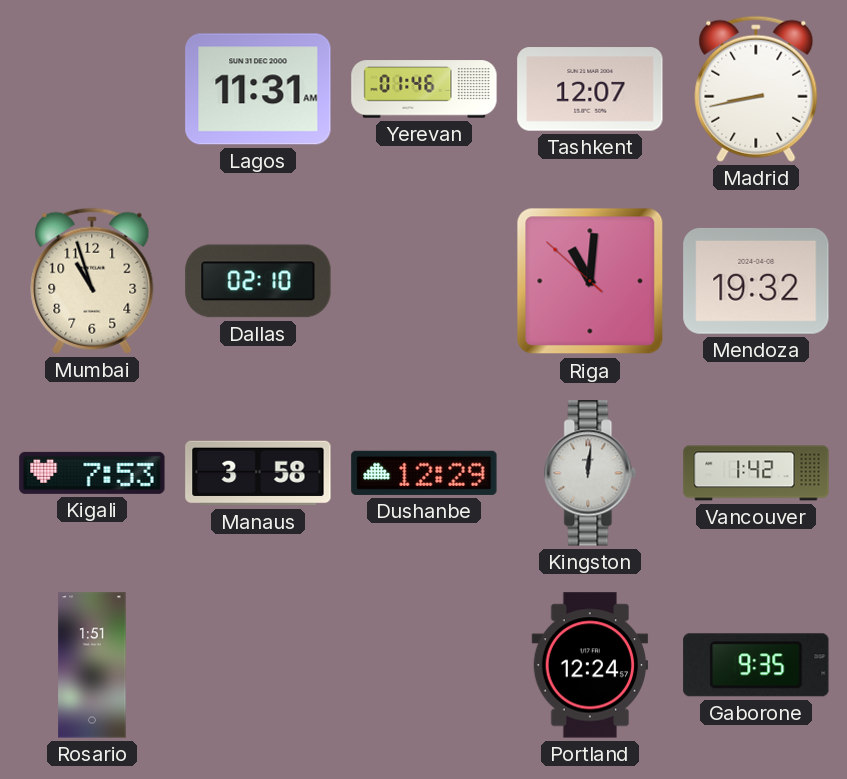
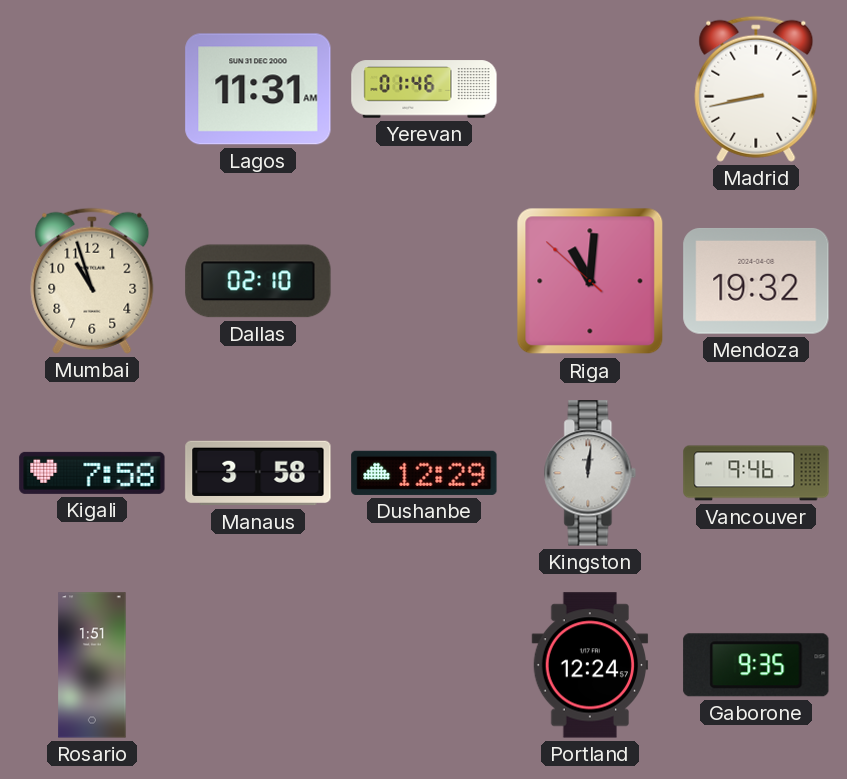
Tashkent: 12:07 -> none (590, 89)
Kigali: 7:53 -> 7:58 (92, 473)
Vancouver: 1:42 -> 9:46 (756, 473)
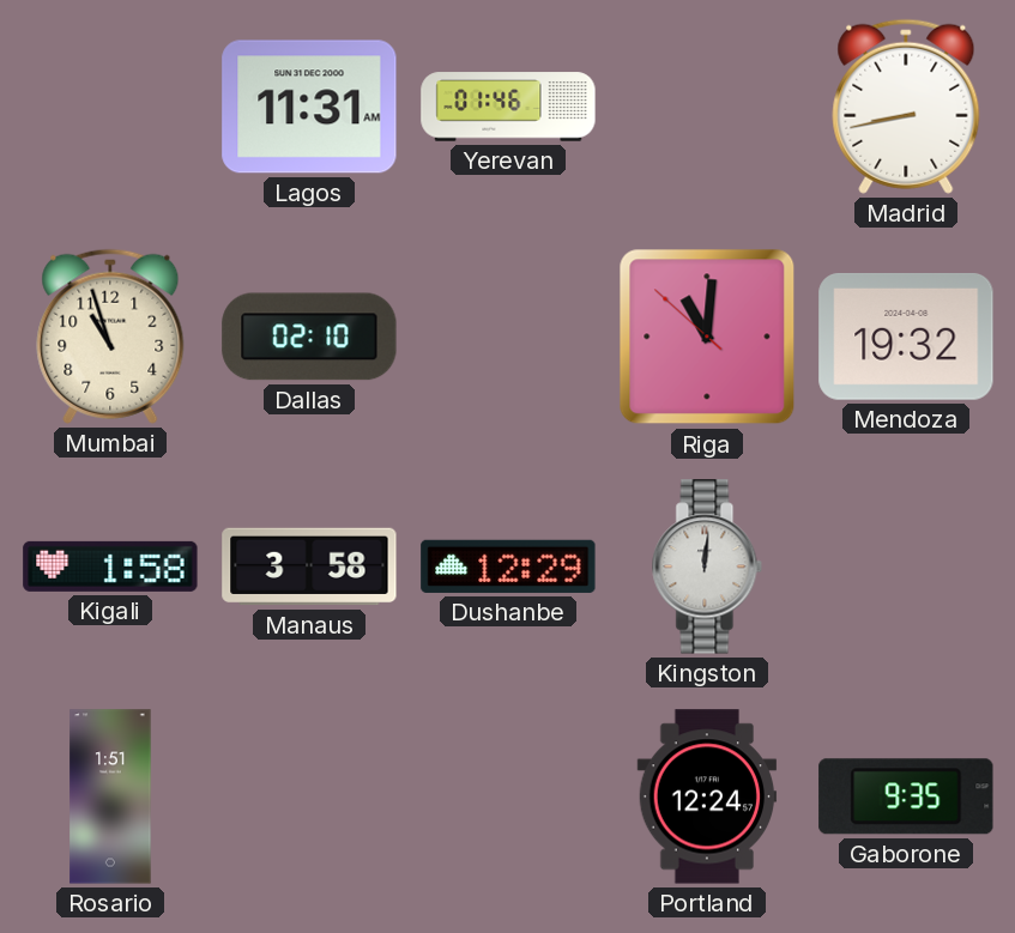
Kigali: 7:58 -> 1:58 (110, 567)
Vancouver: 9:46 -> none (756, 473)
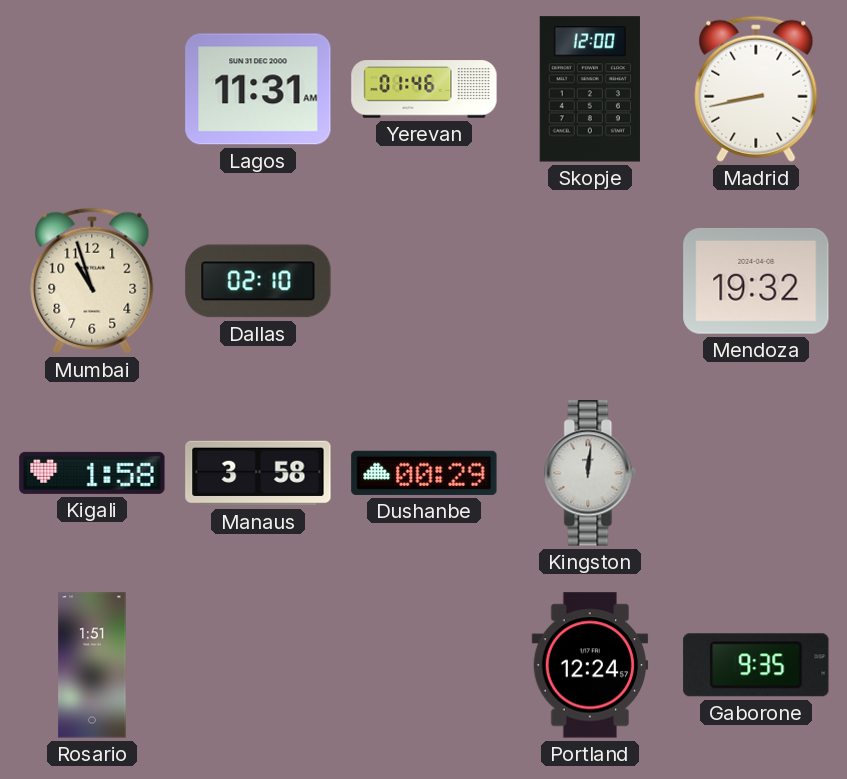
Skopje: none -> 12:00 (590, 89)
Riga: 11:00 -> none (707, 337)
Dushanbe: 12:29 -> 00:29 (424, 473)
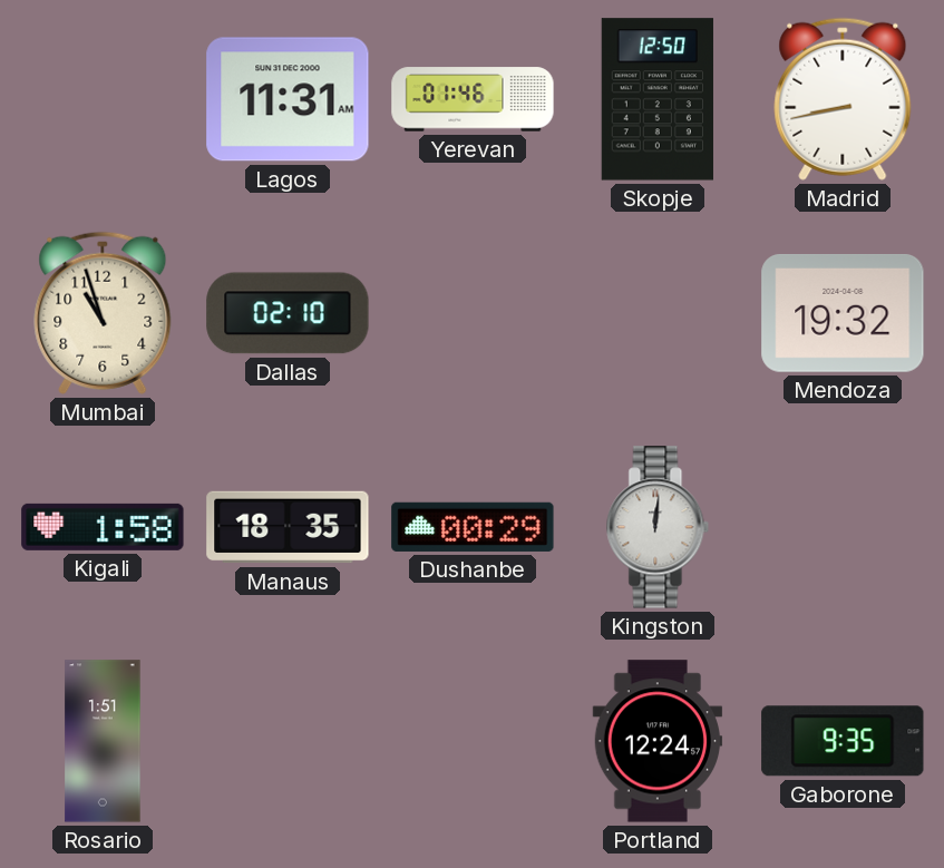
Skopje: 12:00 -> 12:50 (658, 99)
Manaus: 3:58 -> 18:35 (288, 527)
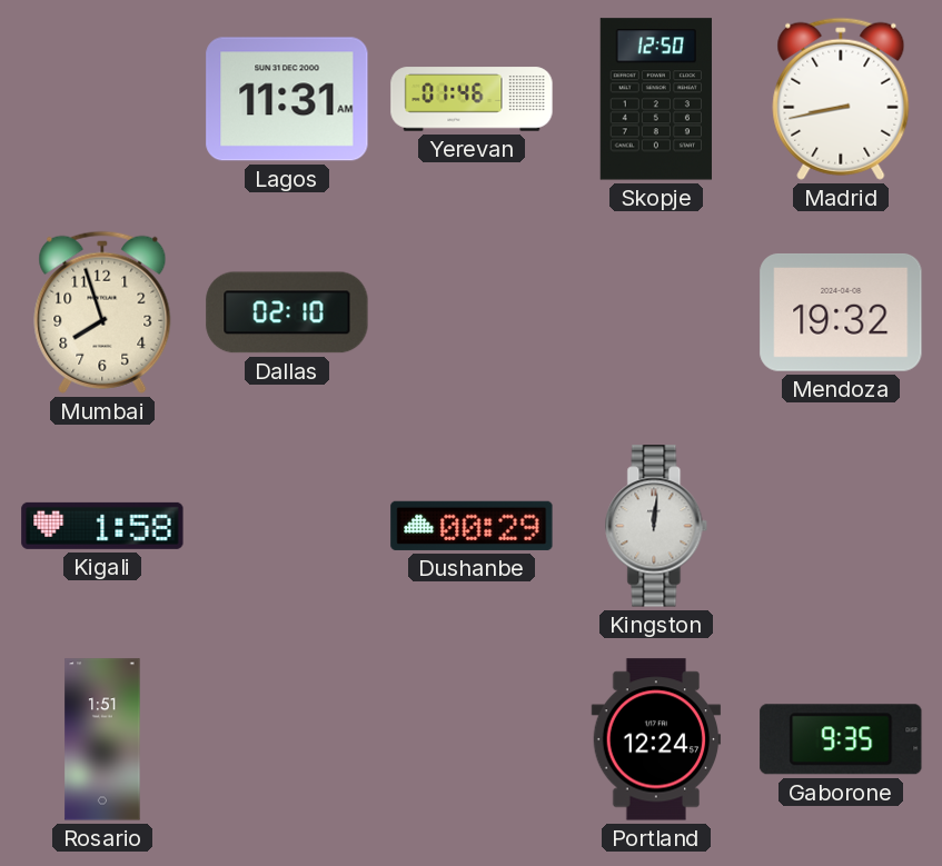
Mumbai: 10:57 -> 7:57 (102, 312)
Manaus: 18:35 -> none (288, 527)
